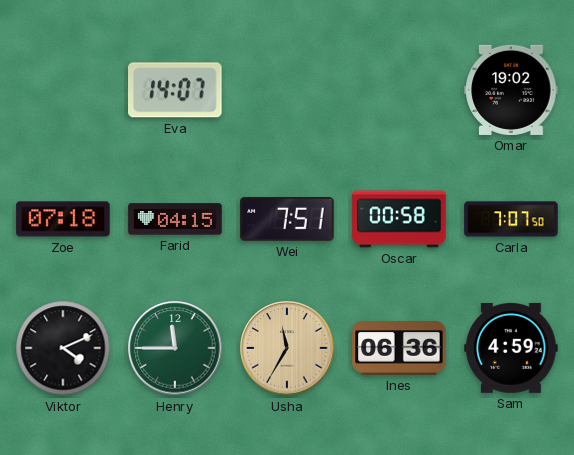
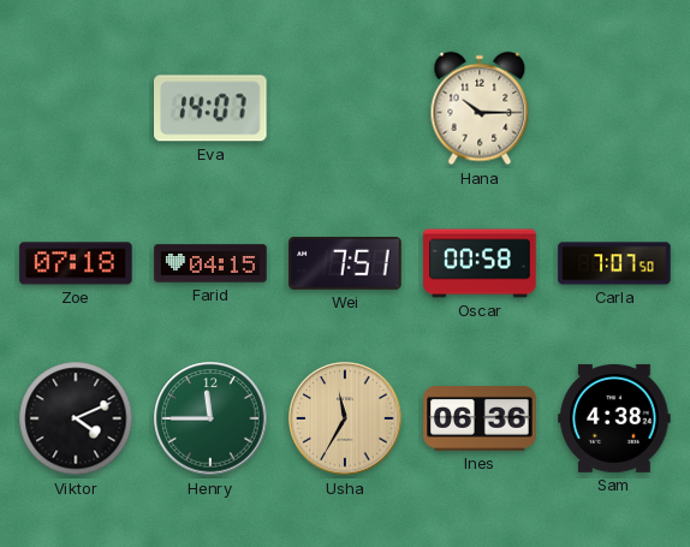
Hana: none -> 10:15 (480, 108)
Omar: 19:02 -> none (511, 90)
Sam: 4:59 -> 4:38 (614, 418)
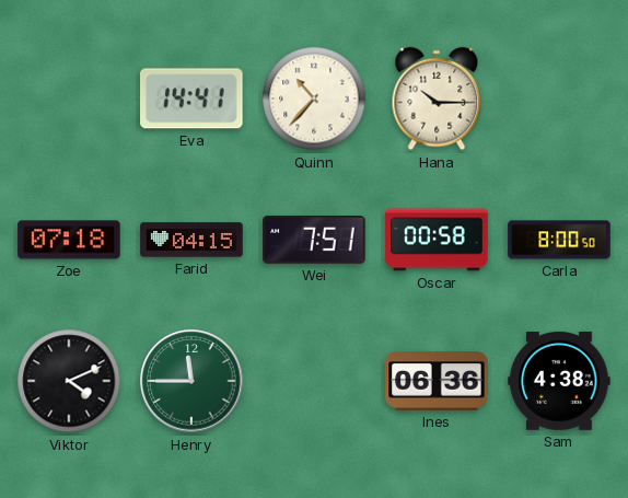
Eva: 14:07 -> 14:41 (193, 99)
Quinn: none -> 10:37 (314, 99)
Carla: 7:07 -> 8:00 (559, 240)
Usha: 11:35 -> none (345, 418)
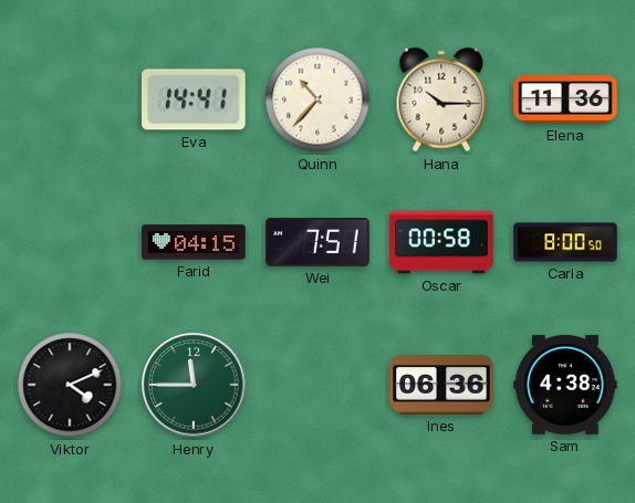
Elena: none -> 11:36 (565, 99)
Zoe: 07:18 -> none (69, 240)
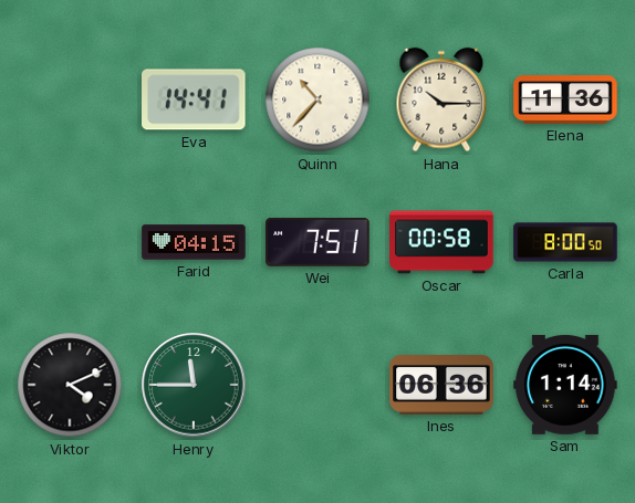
Sam: 4:38 -> 1:14 (565, 385)
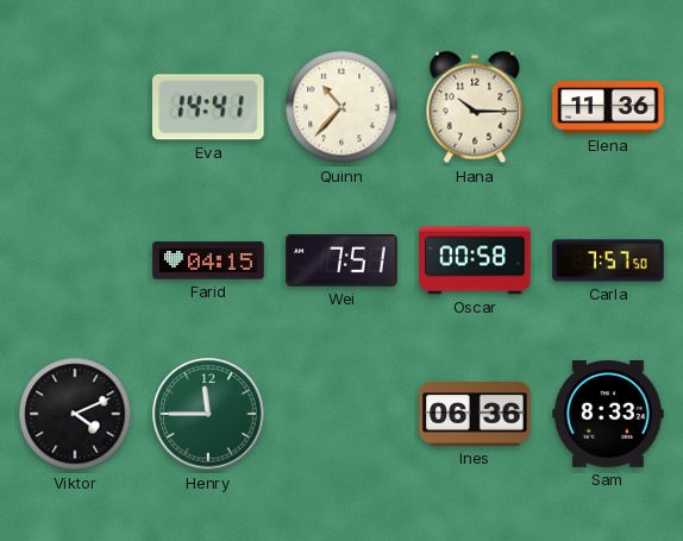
Carla: 8:00 -> 7:57 (608, 260)
Sam: 1:14 -> 8:33 (608, 414)
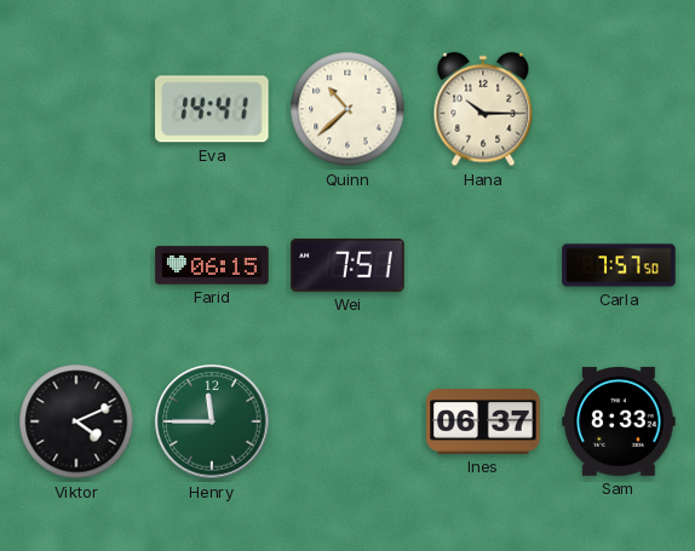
Quinn: 10:37 -> 10:38 (347, 109)
Elena: 11:36 -> none (608, 107)
Farid: 04:15 -> 06:15 (212, 265)
Oscar: 00:58 -> none (475, 260)
Ines: 06:36 -> 06:37 (483, 423)
